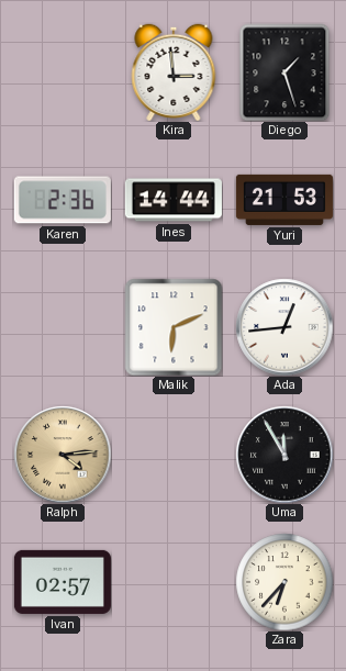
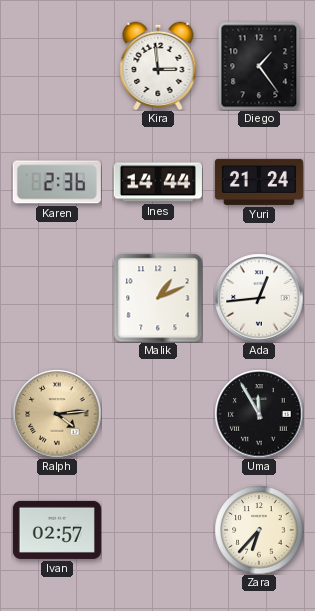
Diego: 1:27 -> 1:24 (259, 66)
Yuri: 21:53 -> 21:24 (259, 182)
Malik: 6:11 -> 1:11 (158, 298)
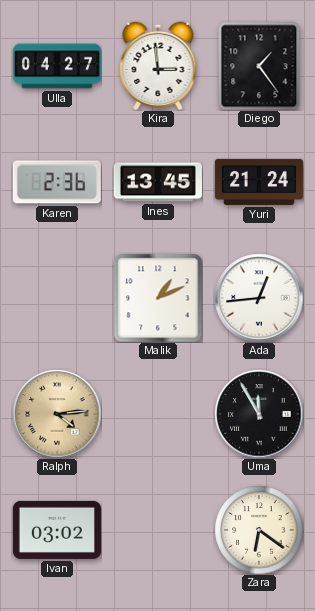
Ulla: none -> 04:27 (57, 66)
Ines: 14:44 -> 13:45 (158, 182)
Ivan: 02:57 -> 03:02 (57, 530)
Zara: 6:37 -> 6:21 (259, 530)
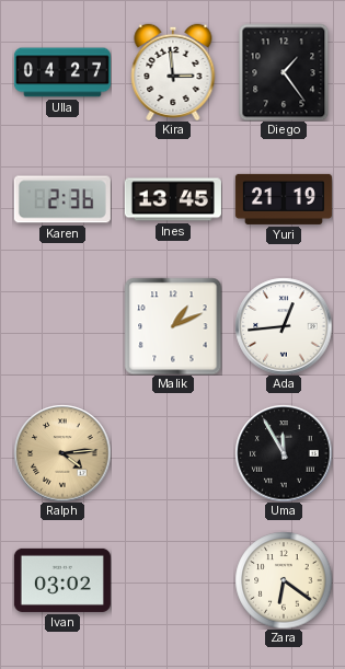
Yuri: 21:24 -> 21:19 (284, 199)
